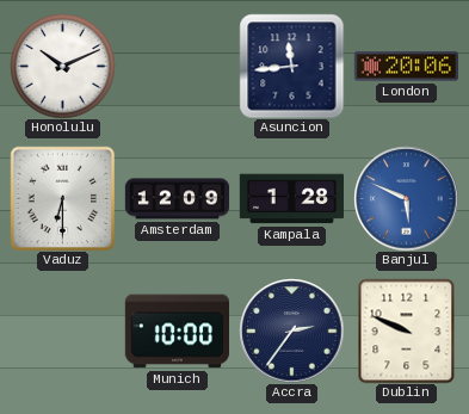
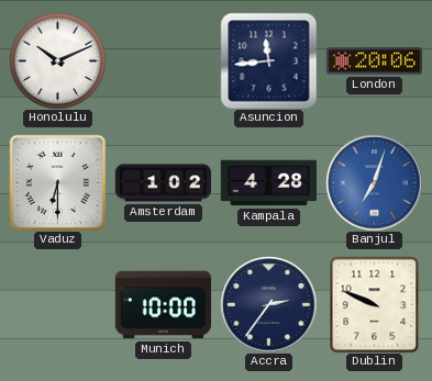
Amsterdam: 12:09 -> 1:02 (163, 183)
Kampala: 1:28 -> 4:28 (268, 183)
Banjul: 5:49 -> 7:03 (374, 182)
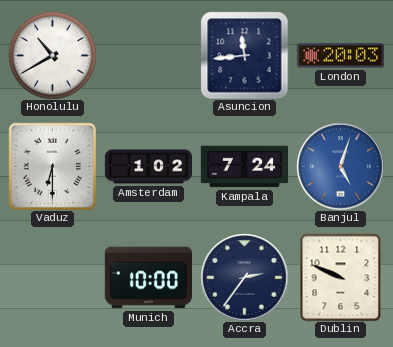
Honolulu: 10:11 -> 10:40 (52, 55)
London: 20:06 -> 20:03 (340, 56)
Kampala: 4:28 -> 7:24 (244, 167)
Banjul: 7:03 -> 5:03 (340, 166)
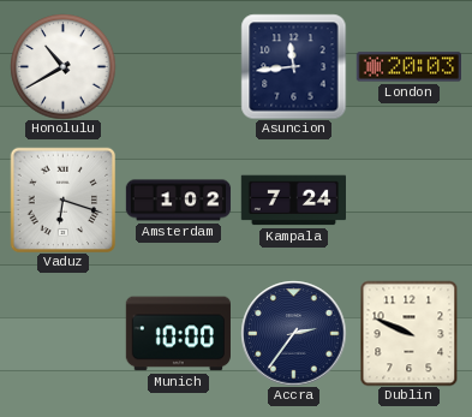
Vaduz: 6:30 -> 6:18 (62, 199)
Banjul: 5:03 -> none (340, 166)
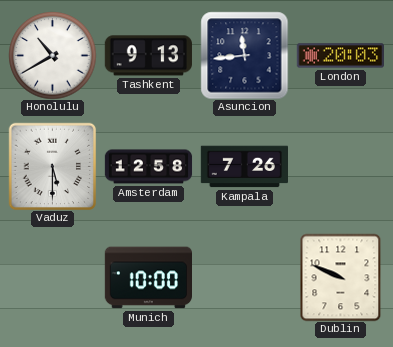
Tashkent: none -> 9:13 (148, 56)
Vaduz: 6:18 -> 5:30 (52, 166)
Amsterdam: 1:02 -> 12:58 (148, 167)
Kampala: 7:24 -> 7:26 (244, 167)
Accra: 2:36 -> none (293, 333)
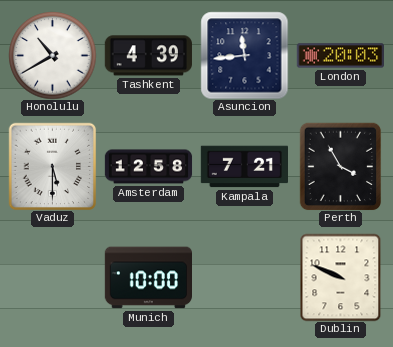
Tashkent: 9:13 -> 4:39 (148, 56)
Kampala: 7:26 -> 7:21 (244, 167)
Perth: none -> 3:55 (341, 166)
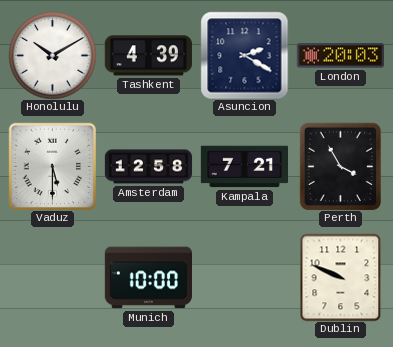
Honolulu: 10:40 -> 10:10 (52, 55)
Asuncion: 11:44 -> 2:20 (244, 55)
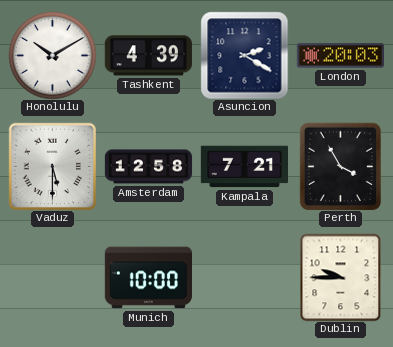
Dublin: 9:49 -> 9:45 (341, 277)
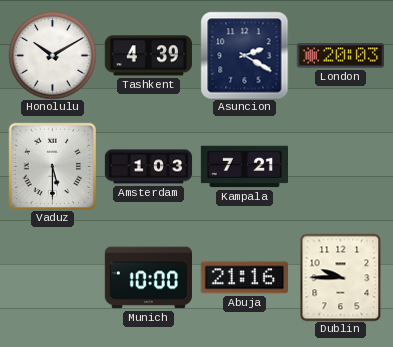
Amsterdam: 12:58 -> 1:03 (148, 167)
Perth: 3:55 -> none (341, 166)
Abuja: none -> 21:16 (244, 278)
